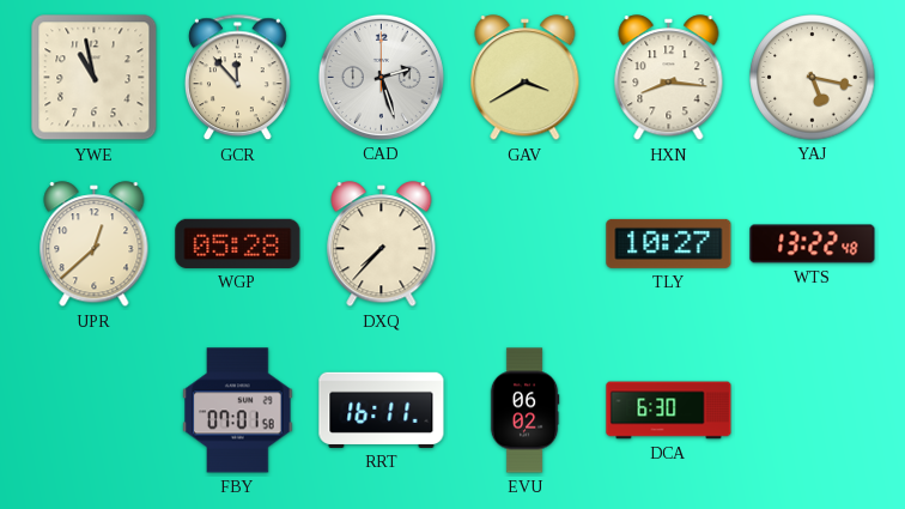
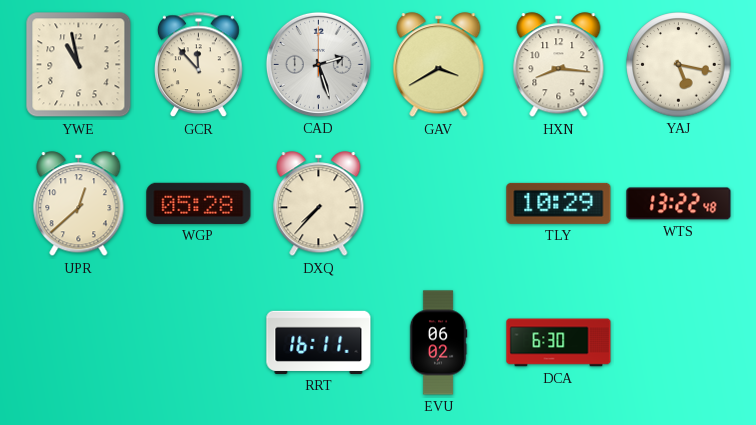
TLY: 10:27 -> 10:29 (559, 203)
FBY: 07:01 -> none (238, 411)
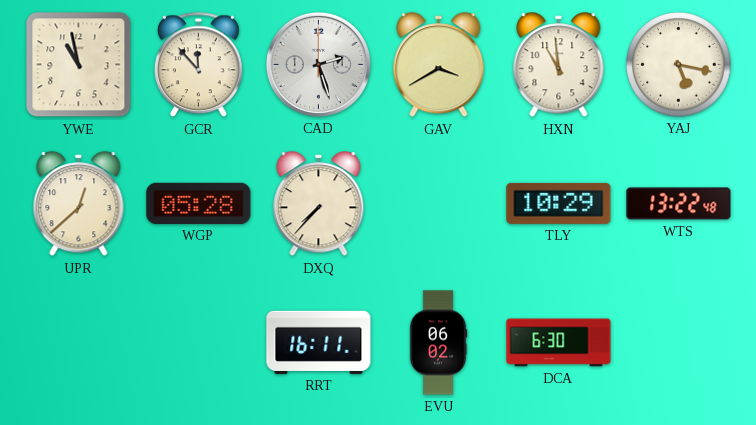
HXN: 8:16 -> 10:59 (559, 65)
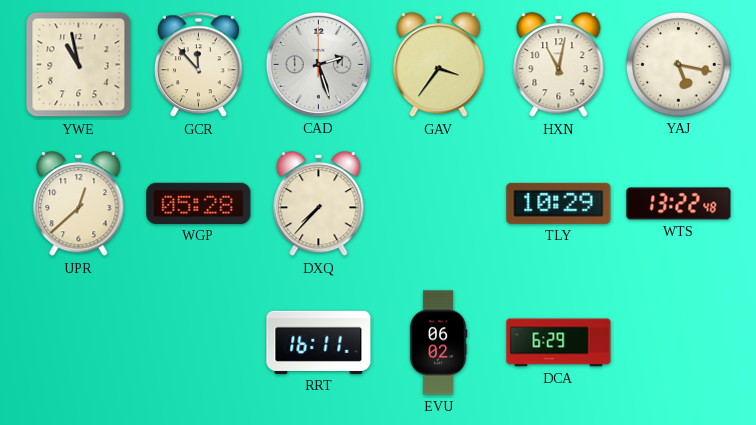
GAV: 3:40 -> 3:36 (439, 65)
HXN: 10:59 -> 11:02 (559, 65)
DCA: 6:30 -> 6:29 (559, 343)
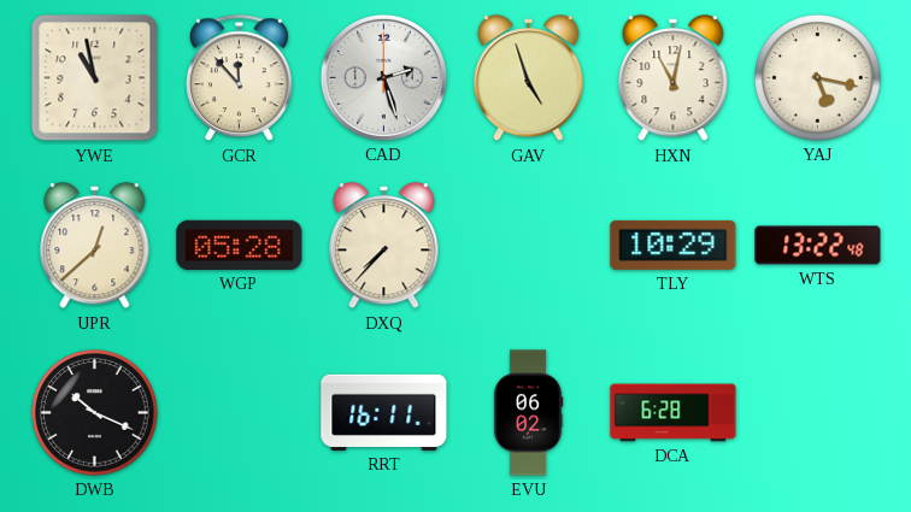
GAV: 3:36 -> 4:57 (529, 78)
DWB: none -> 10:19 (95, 413)
DCA: 6:29 -> 6:28 (674, 413)
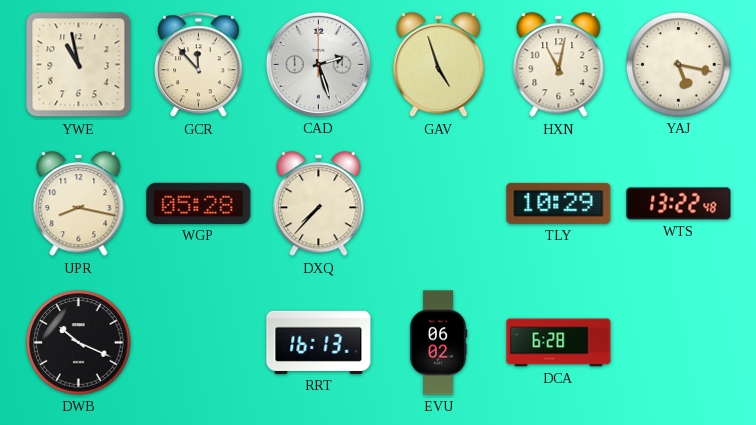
UPR: 12:38 -> 8:17 (79, 204)
RRT: 16:11 -> 16:13 (319, 342)
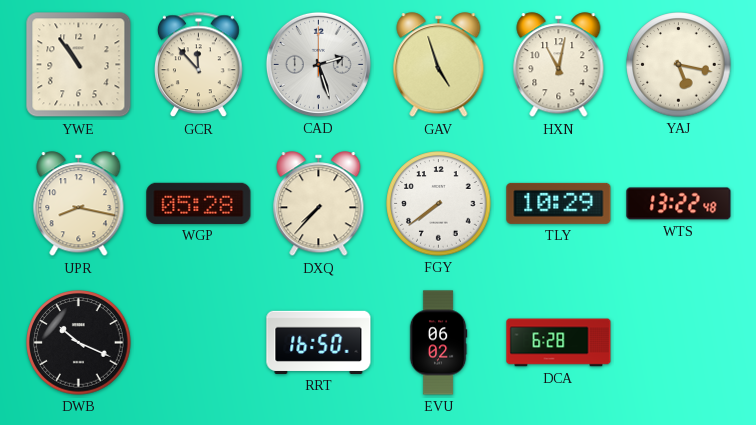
YWE: 10:58 -> 10:54 (79, 65)
FGY: none -> 7:39 (439, 204)
RRT: 16:13 -> 16:50 (319, 342)
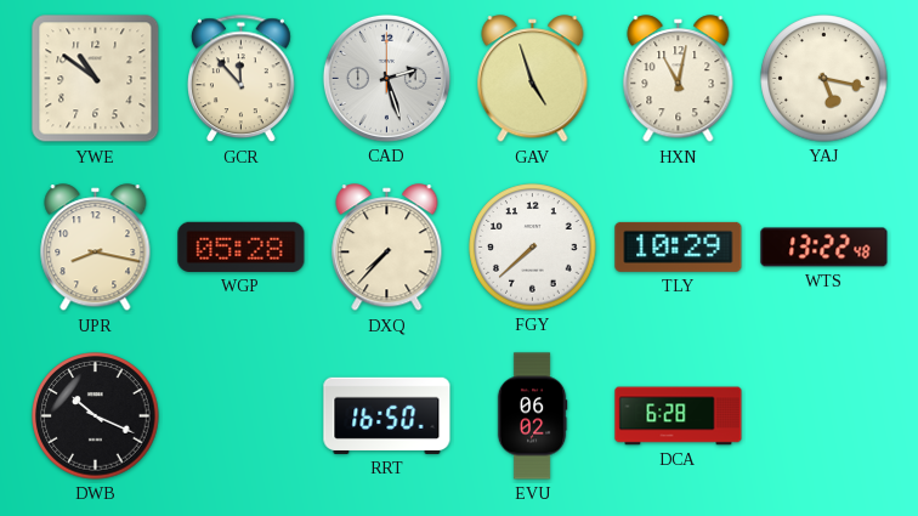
YWE: 10:54 -> 10:51 (96, 79)
FGY: 7:39 -> 7:38 (533, 248)
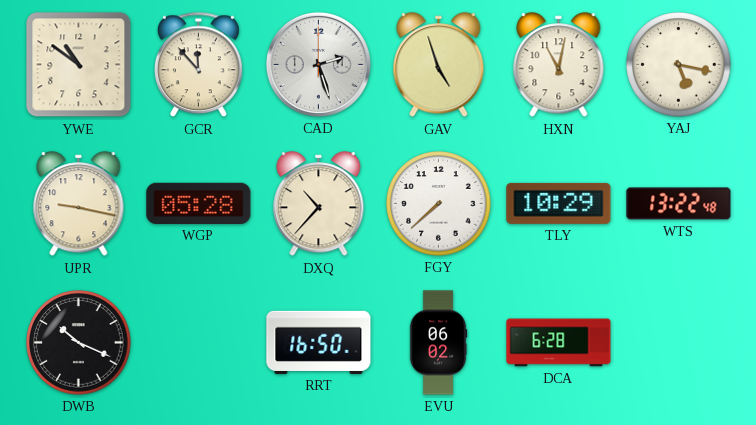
UPR: 8:17 -> 9:17 (79, 204)
DXQ: 7:37 -> 10:37 (319, 204)
